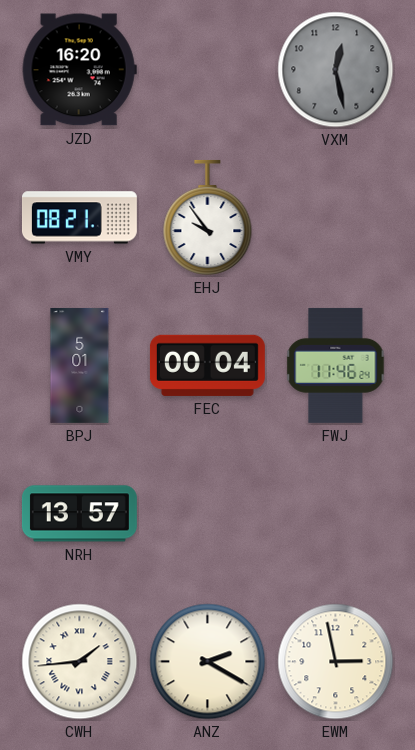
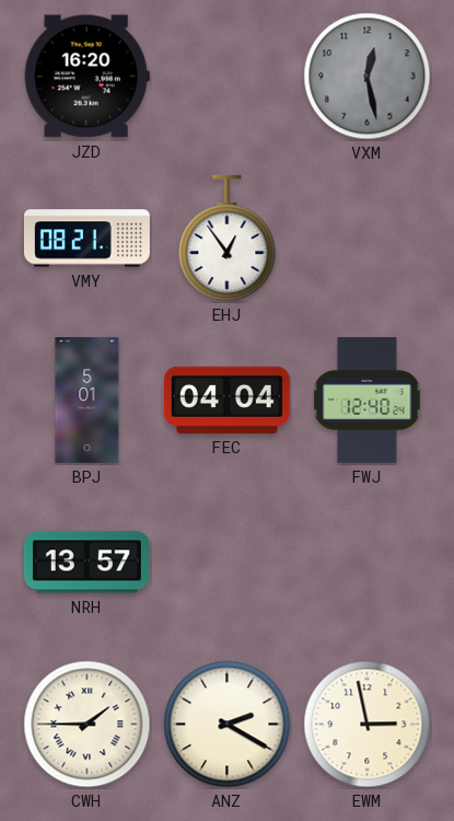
EHJ: 9:54 -> 12:54 (228, 238)
FEC: 00:04 -> 04:04 (226, 400)
FWJ: 11:46 -> 12:40 (368, 400)
CWH: 1:44 -> 1:45 (88, 725)
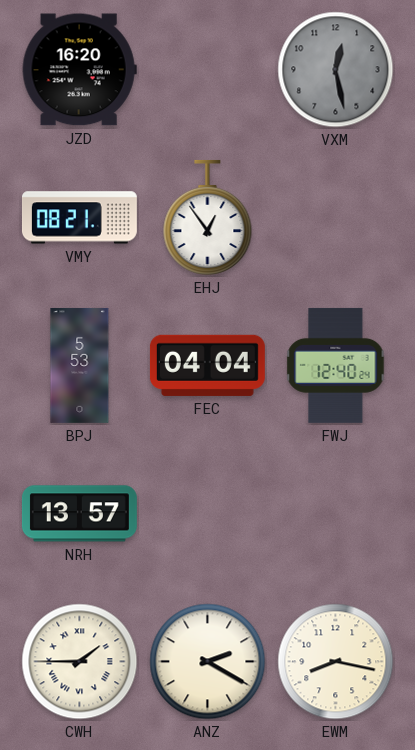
BPJ: 5:01 -> 5:53 (80, 365)
EWM: 2:58 -> 8:17 (336, 662)
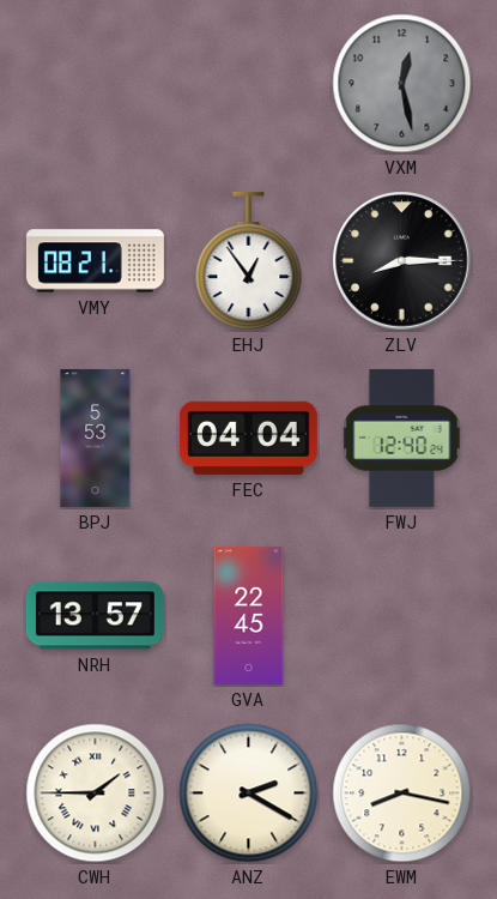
JZD: 16:20 -> none (79, 70)
ZLV: none -> 8:15 (402, 261)
GVA: none -> 22:45 (249, 615)
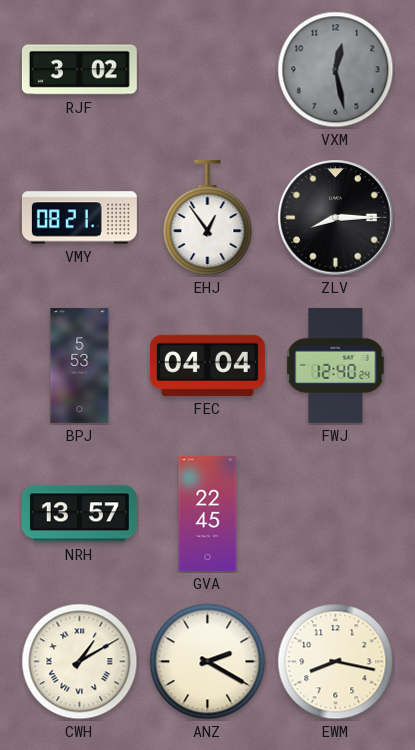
RJF: none -> 3:02 (79, 70)
CWH: 1:45 -> 1:10 (80, 662)
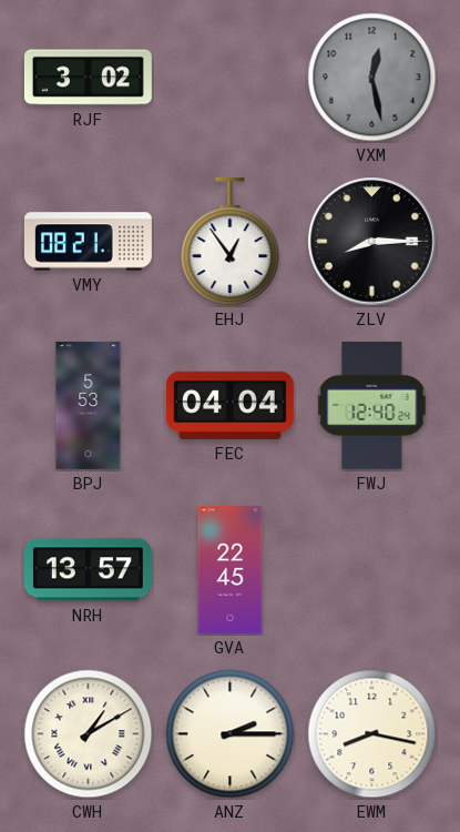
ANZ: 2:20 -> 2:15 (231, 734)
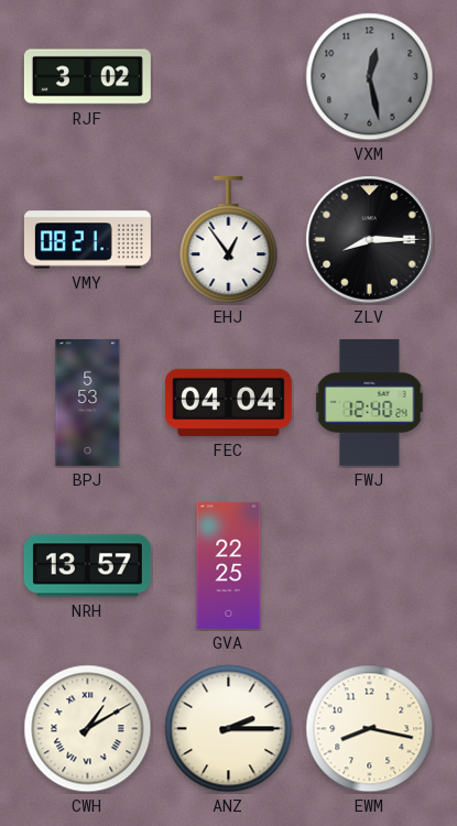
GVA: 22:45 -> 22:25 (229, 565)
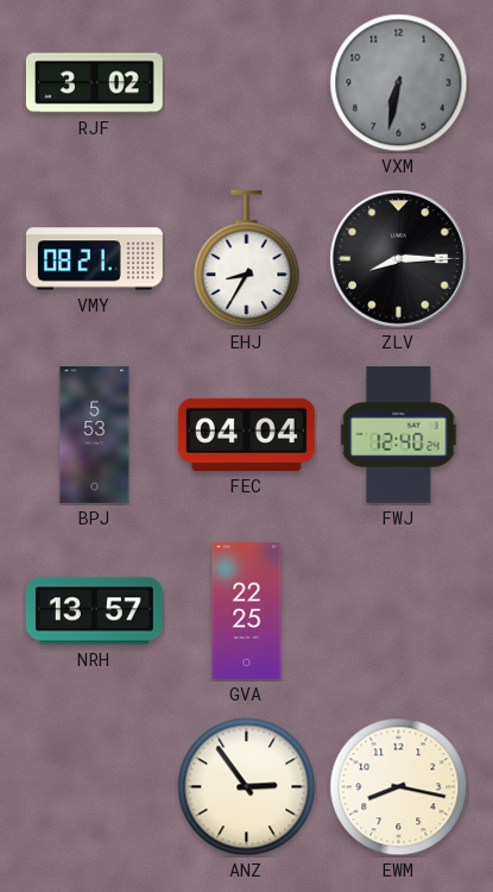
VXM: 12:28 -> 6:32 (399, 83)
EHJ: 12:54 -> 8:35 (247, 258)
CWH: 1:10 -> none (88, 729)
ANZ: 2:15 -> 2:54 (247, 787)
